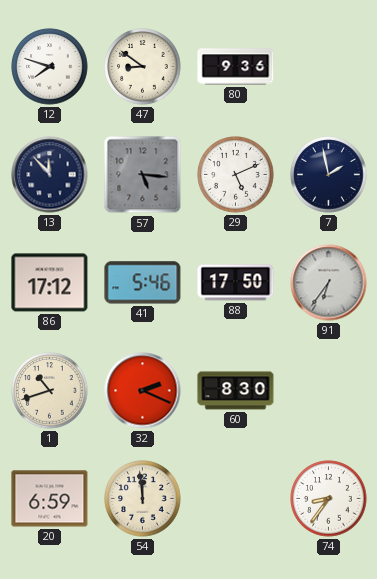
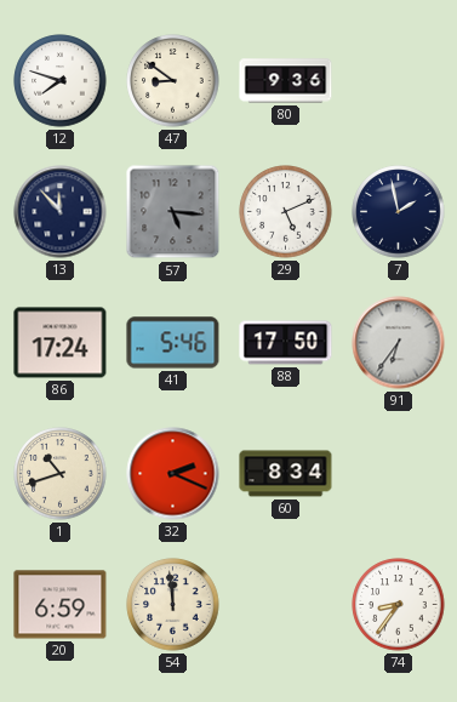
86: 17:12 -> 17:24 (61, 343)
60: 8:30 -> 8:34 (286, 474)
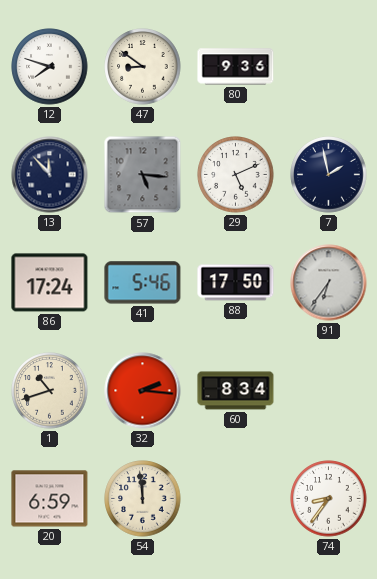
32: 2:19 -> 2:16 (143, 391)
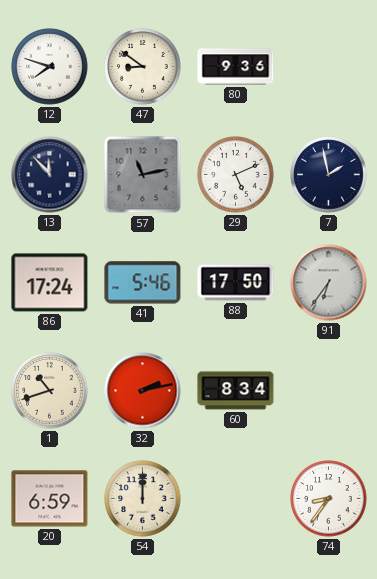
57: 5:16 -> 11:13 (143, 175)
32: 2:16 -> 2:13 (143, 391)
54: 11:59 -> 12:00 (143, 499)
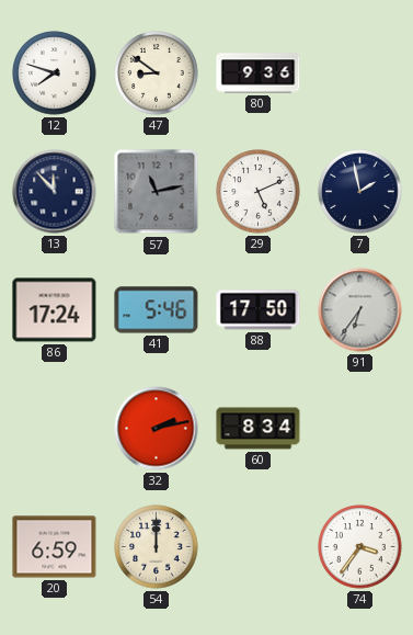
1: 10:42 -> none (50, 391)
74: 8:36 -> 3:36 (360, 547)
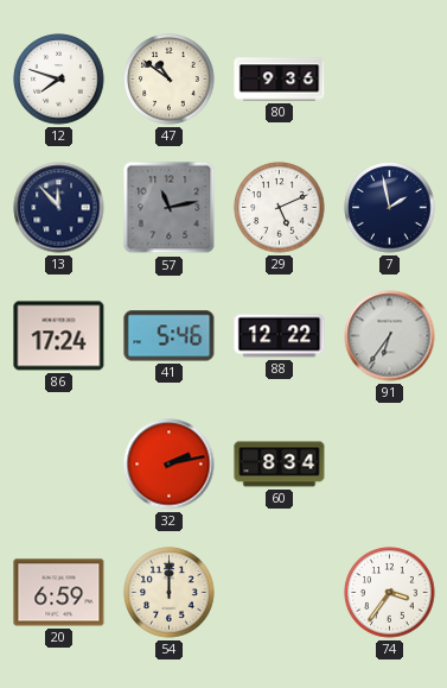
47: 8:51 -> 10:51 (170, 80)
88: 17:50 -> 12:22 (280, 336)
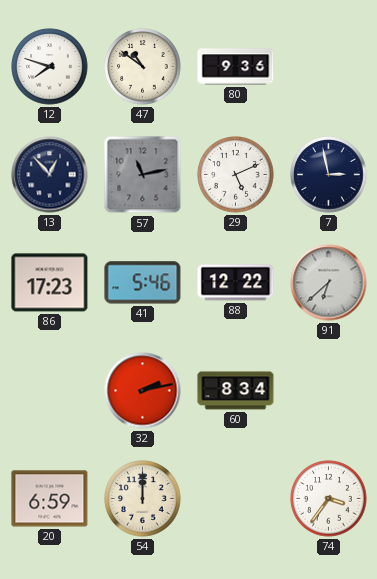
13: 11:53 -> 12:53 (50, 175)
7: 1:58 -> 2:58 (329, 175)
86: 17:24 -> 17:23 (50, 283)
91: 6:36 -> 6:38 (329, 283)
